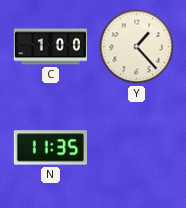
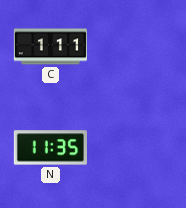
C: 1:00 -> 1:11 (50, 47)
Y: 1:23 -> none (137, 47)
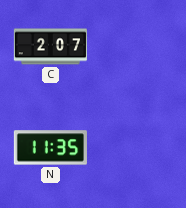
C: 1:11 -> 2:07 (50, 47)
